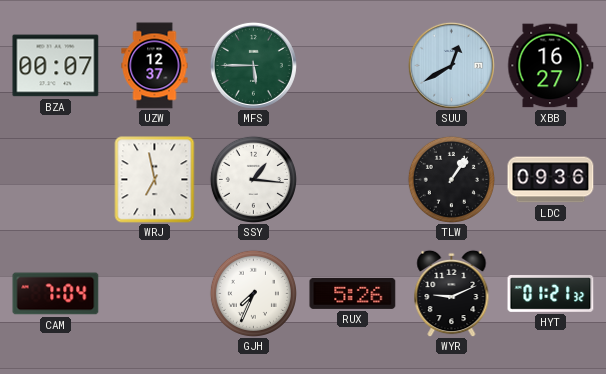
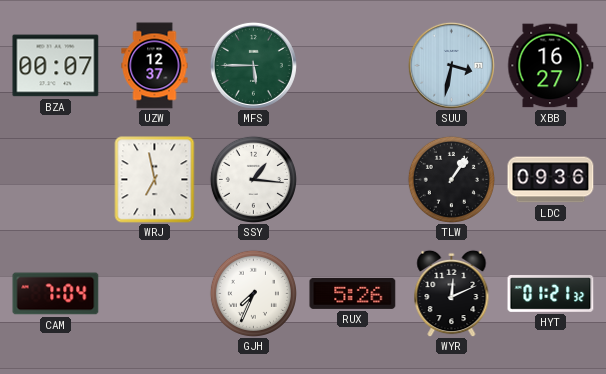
SUU: 12:40 -> 3:32 (451, 65)
WYR: 9:11 -> 12:11 (452, 293)
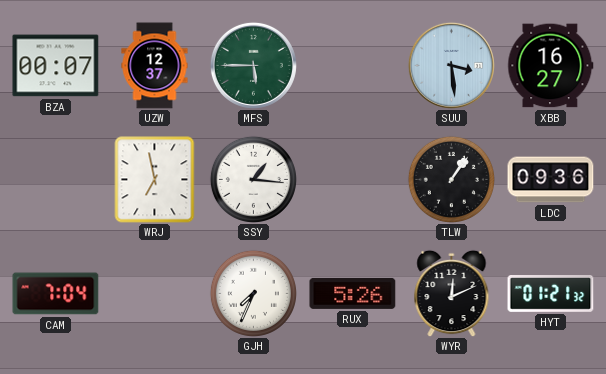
SUU: 3:32 -> 3:29 (451, 65)
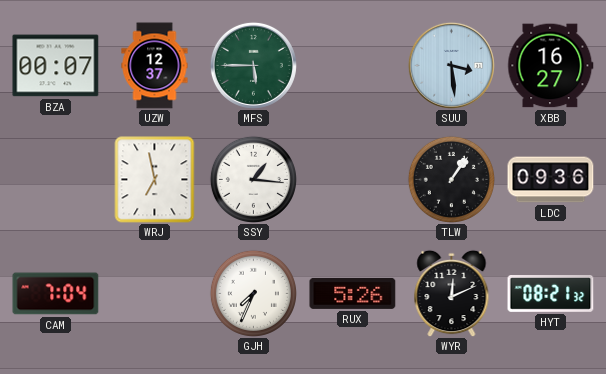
HYT: 01:21 -> 08:21 (551, 294)
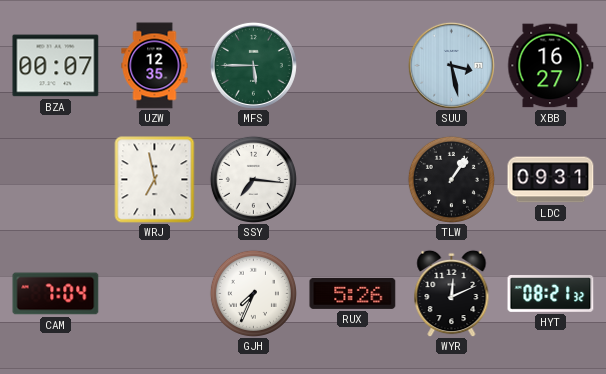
UZW: 12:37 -> 12:35 (155, 66)
SUU: 3:29 -> 3:28 (451, 65)
SSY: 1:16 -> 7:16 (253, 179)
LDC: 09:36 -> 09:31 (551, 180)
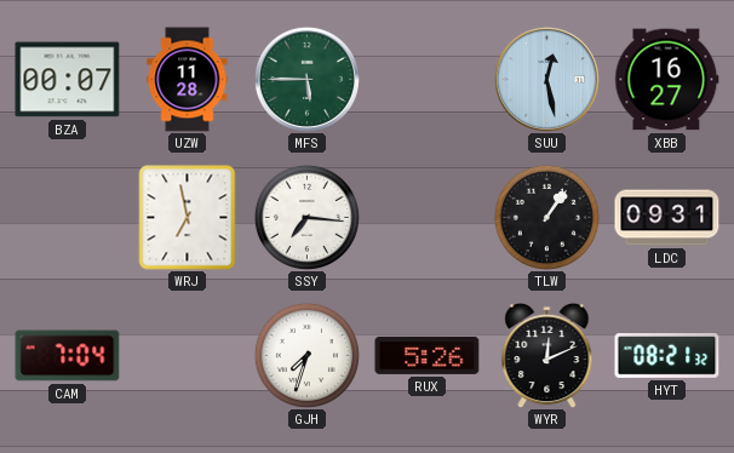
UZW: 12:35 -> 11:28 (188, 80)
SUU: 3:28 -> 12:28 (546, 79)
GJH: 7:34 -> 7:33 (306, 355)
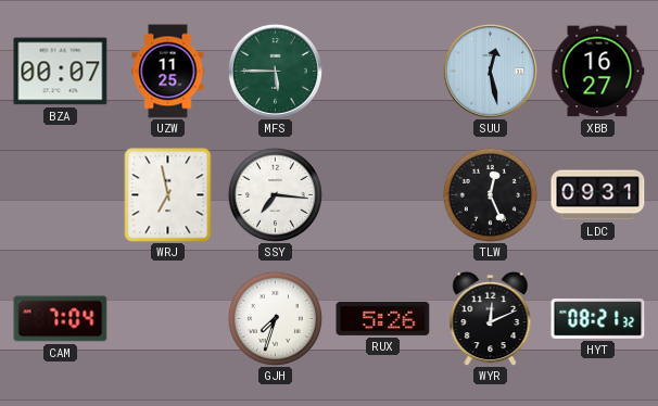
UZW: 11:28 -> 11:25 (168, 72)
TLW: 1:06 -> 12:26 (490, 194)
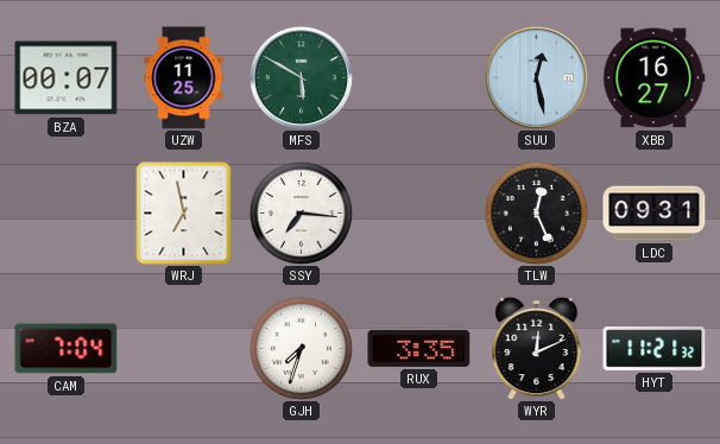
MFS: 5:45 -> 5:50 (301, 77)
RUX: 5:26 -> 3:35 (419, 348)
HYT: 08:21 -> 11:21 (655, 349)
